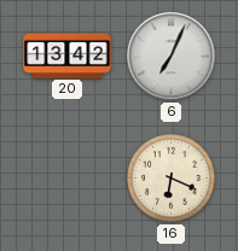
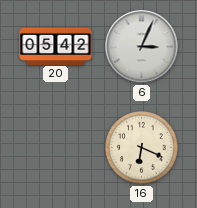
20: 13:42 -> 05:42 (56, 46)
6: 7:04 -> 3:04 (142, 47)
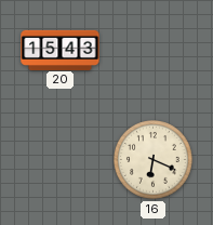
20: 05:42 -> 15:43 (61, 50)
6: 3:04 -> none (142, 47)
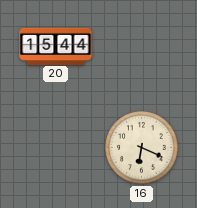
20: 15:43 -> 15:44 (56, 46)
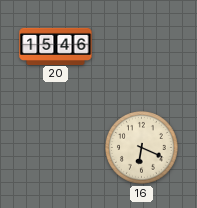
20: 15:44 -> 15:46 (56, 46)
